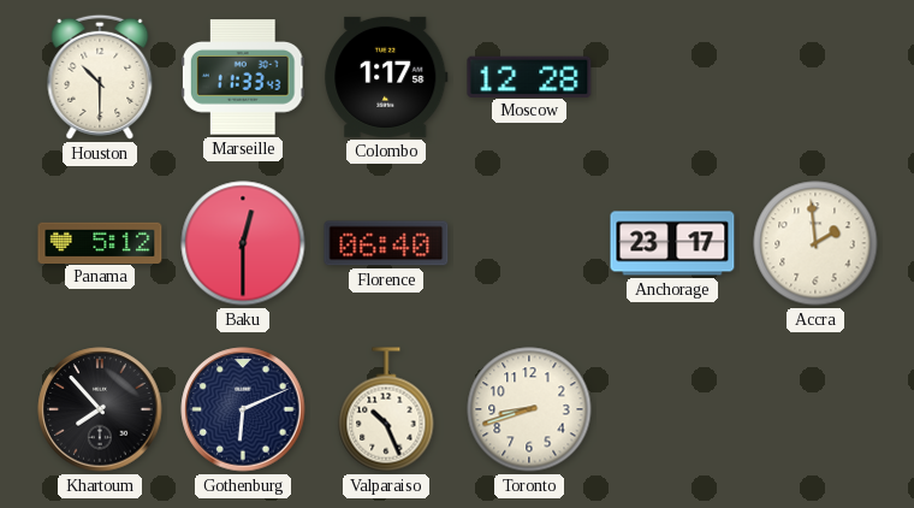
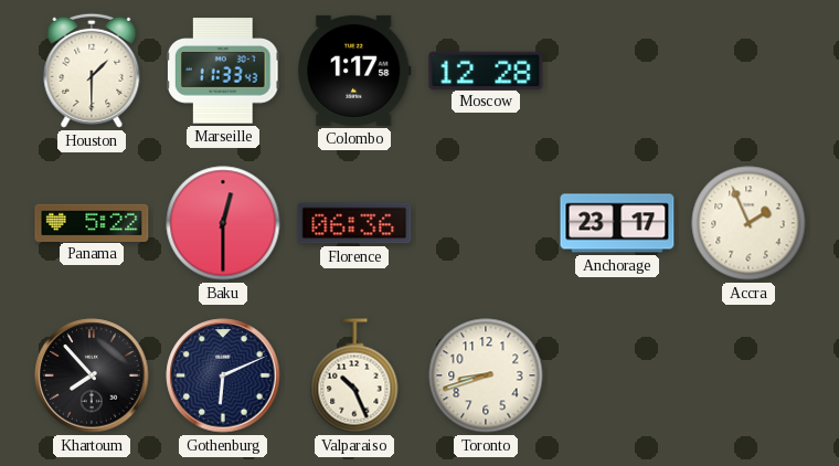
Houston: 10:30 -> 1:30 (92, 71)
Panama: 5:12 -> 5:22 (92, 222)
Florence: 06:40 -> 06:36 (354, 223)
Accra: 1:59 -> 1:56 (748, 223)
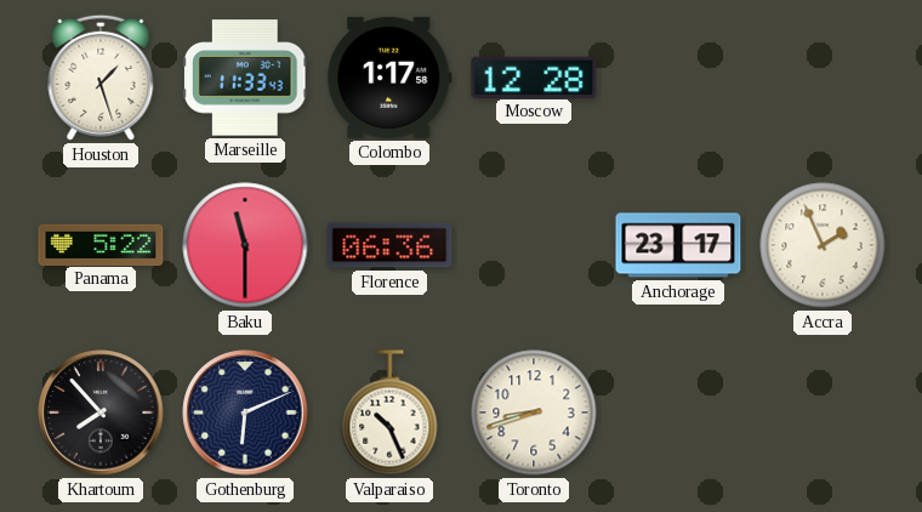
Houston: 1:30 -> 1:27 (101, 78)
Baku: 12:30 -> 11:30 (245, 245)
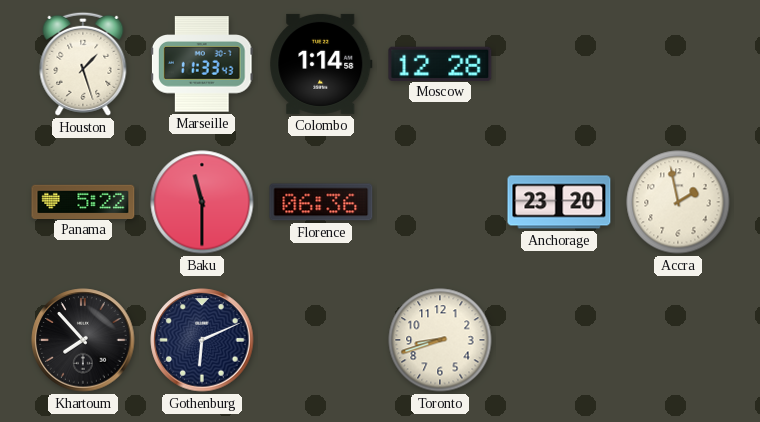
Colombo: 1:17 -> 1:14 (321, 64)
Anchorage: 23:17 -> 23:20 (559, 202)
Accra: 1:56 -> 1:58 (678, 202)
Valparaiso: 10:26 -> none (389, 413)
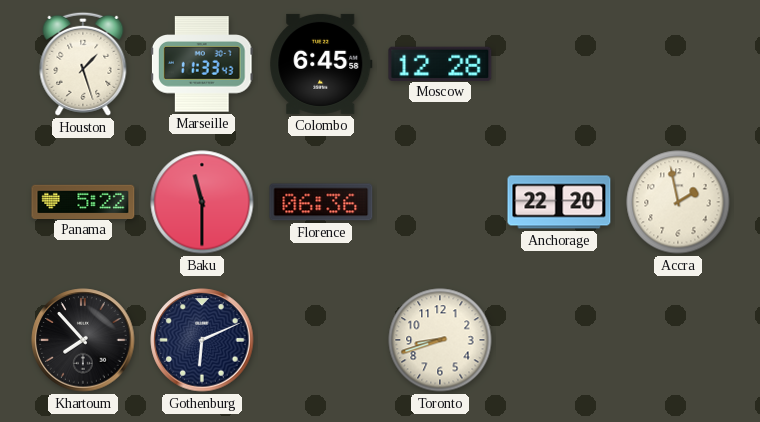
Colombo: 1:14 -> 6:45 (321, 64)
Anchorage: 23:20 -> 22:20 (559, 202)
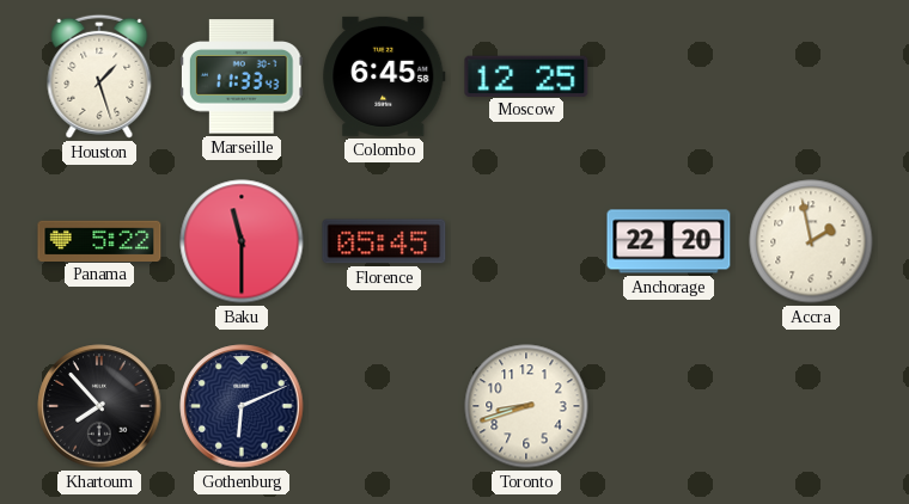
Moscow: 12:28 -> 12:25 (526, 75)
Florence: 06:36 -> 05:45 (384, 241)
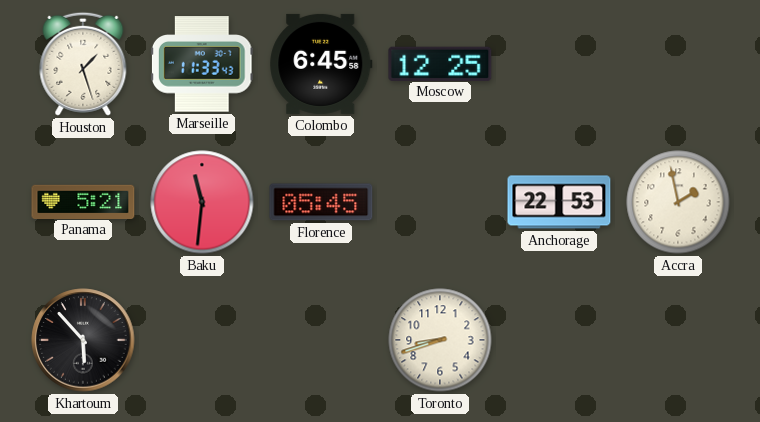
Panama: 5:22 -> 5:21 (83, 201)
Baku: 11:30 -> 11:31 (202, 202)
Anchorage: 22:20 -> 22:53 (559, 202)
Khartoum: 7:53 -> 5:53 (83, 340)
Gothenburg: 6:11 -> none (242, 406)
